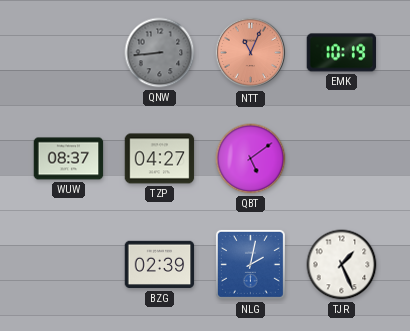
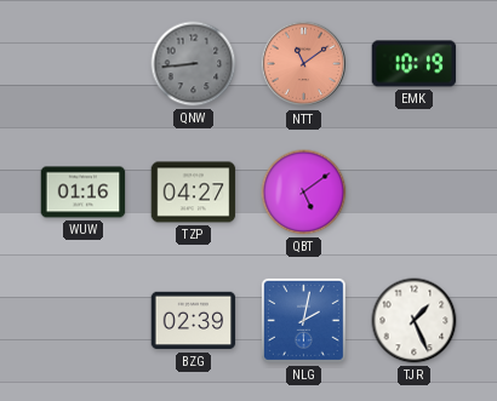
NTT: 11:04 -> 11:09 (304, 64)
WUW: 08:37 -> 01:16 (84, 193)
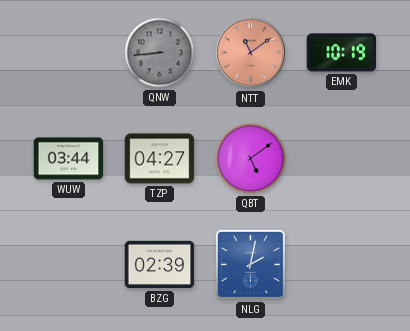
WUW: 01:16 -> 03:44 (69, 159)
TJR: 1:26 -> none (415, 321)
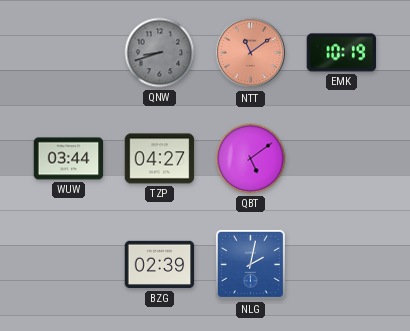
QNW: 8:44 -> 8:42 (160, 53)
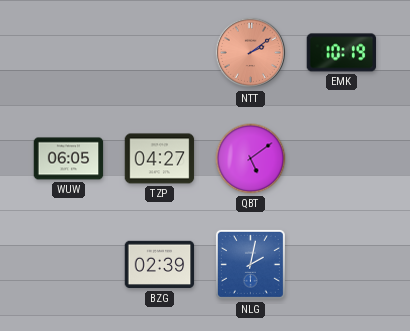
QNW: 8:42 -> none (160, 53)
NTT: 11:09 -> 2:09 (251, 53)
WUW: 03:44 -> 06:05 (69, 159)
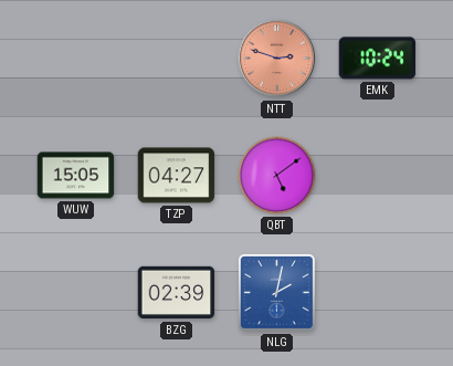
NTT: 2:09 -> 2:48 (277, 59)
EMK: 10:19 -> 10:24 (378, 59)
WUW: 06:05 -> 15:05 (76, 176)
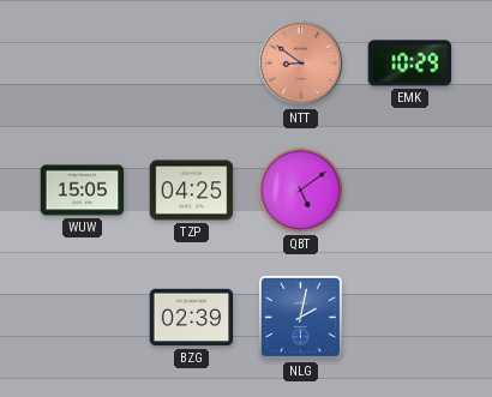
NTT: 2:48 -> 8:51 (301, 64)
EMK: 10:24 -> 10:29 (410, 64)
TZP: 04:27 -> 04:25 (192, 191)
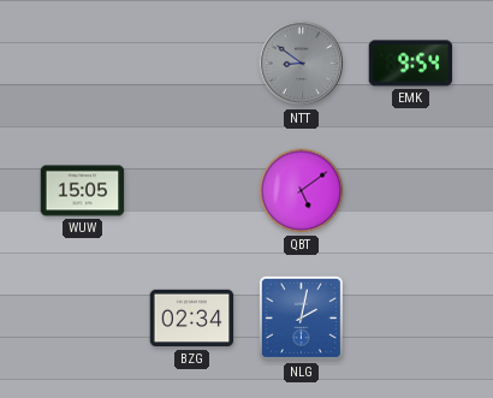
NTT dial: salmon -> grey (302, 64)
EMK: 10:29 -> 9:54 (411, 64)
TZP: 04:25 -> none (192, 191)
BZG: 02:39 -> 02:34 (192, 319)
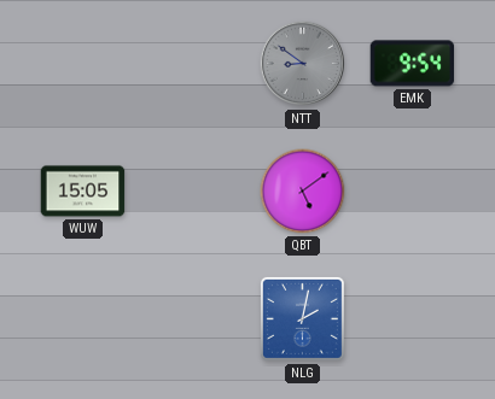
BZG: 02:34 -> none (192, 319)
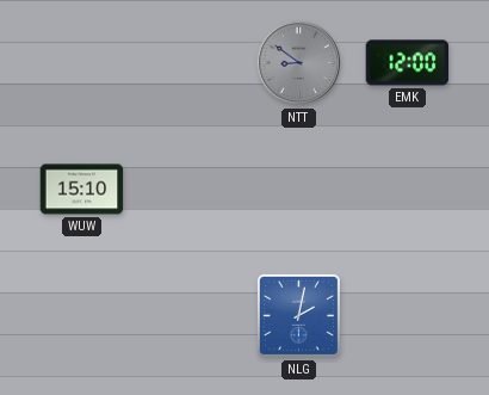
EMK: 9:54 -> 12:00 (408, 63)
WUW: 15:05 -> 15:10 (82, 190)
QBT: 5:09 -> none (303, 192)
